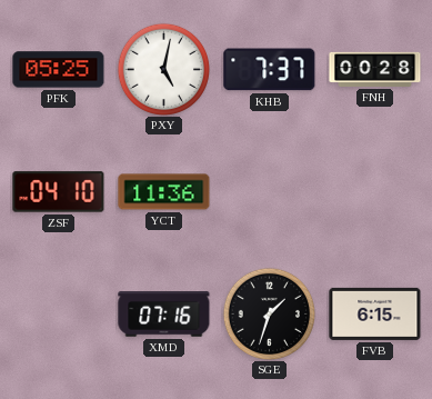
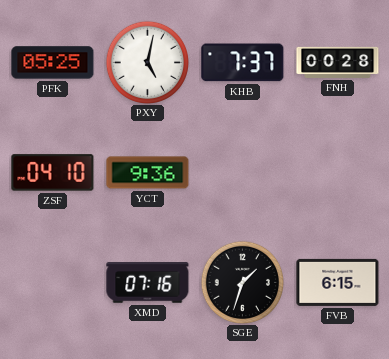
YCT: 11:36 -> 9:36 (148, 173)
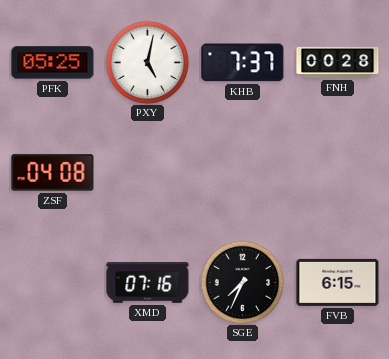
ZSF: 04:10 -> 04:08 (53, 173)
YCT: 9:36 -> none (148, 173)
SGE: 1:33 -> 7:34 (242, 282)
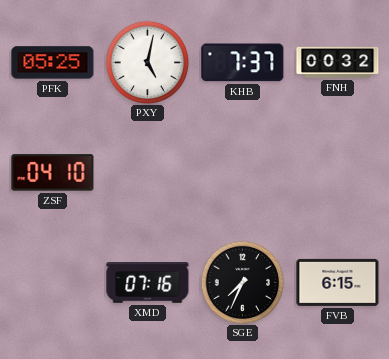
FNH: 00:28 -> 00:32 (338, 62)
ZSF: 04:08 -> 04:10 (53, 173)
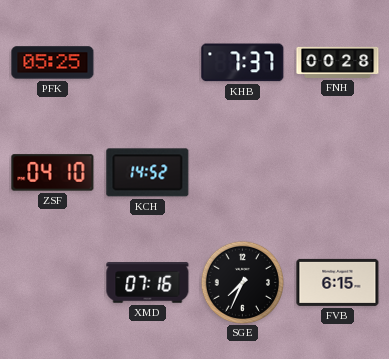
PXY: 5:02 -> none (147, 62)
FNH: 00:32 -> 00:28 (338, 62)
KCH: none -> 14:52 (148, 173)
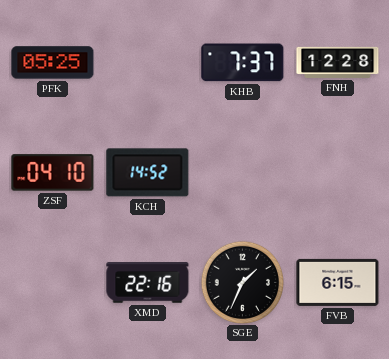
FNH: 00:28 -> 12:28 (338, 62)
XMD: 07:16 -> 22:16 (148, 283)
SGE: 7:34 -> 1:34 (242, 282)
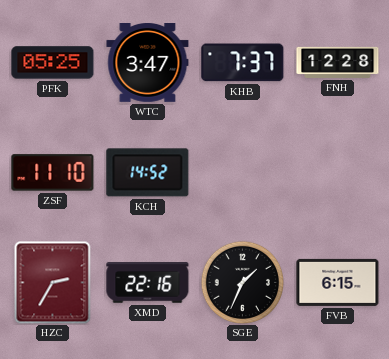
WTC: none -> 3:47 (148, 63)
ZSF: 04:10 -> 11:10 (53, 173)
HZC: none -> 2:35 (53, 282)
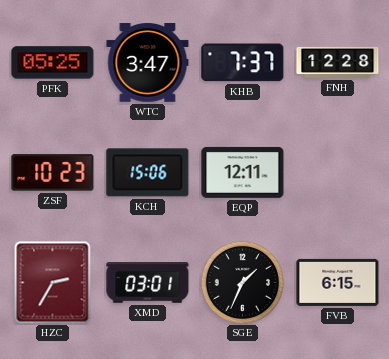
ZSF: 11:10 -> 10:23 (53, 173)
KCH: 14:52 -> 15:06 (148, 173)
EQP: none -> 12:11 (243, 172)
XMD: 22:16 -> 03:01 (148, 283)
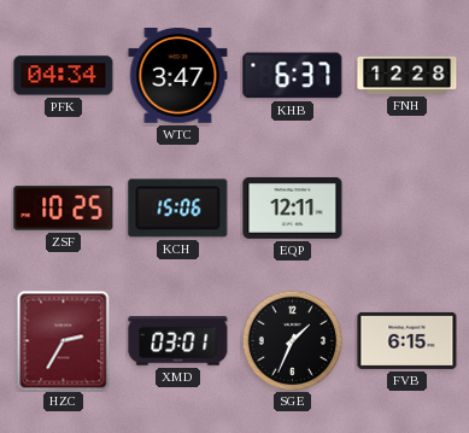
PFK: 05:25 -> 04:34 (64, 76)
KHB: 7:37 -> 6:37 (293, 76)
ZSF: 10:23 -> 10:25 (64, 209)
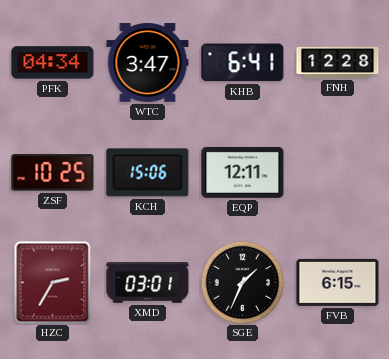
KHB: 6:37 -> 6:41 (243, 63)
